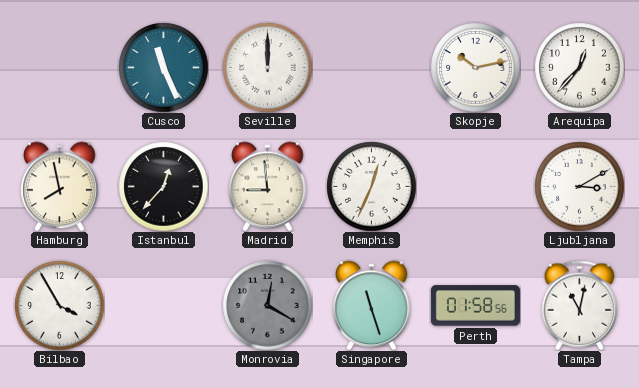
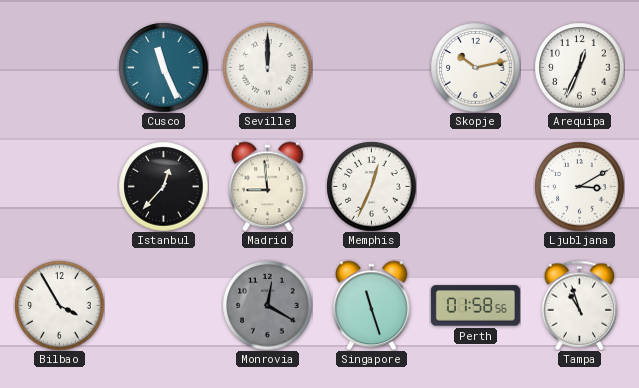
Arequipa: 12:37 -> 12:34 (579, 67)
Hamburg: 7:58 -> none (60, 186)
Tampa: 11:02 -> 10:57 (580, 305)
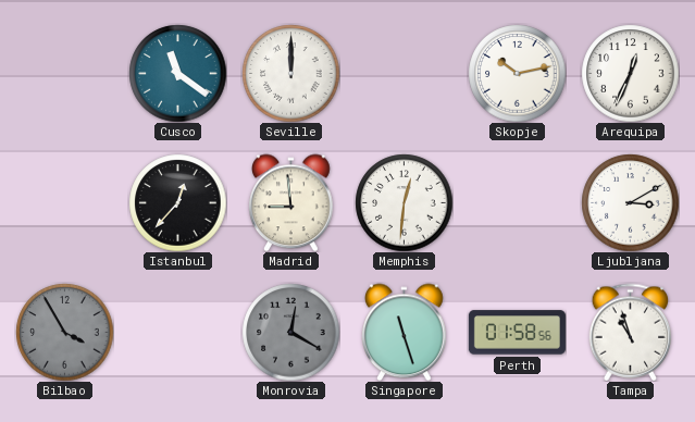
Cusco: 11:26 -> 11:21 (177, 73)
Memphis: 12:34 -> 12:31 (404, 202)
Bilbao dial: white -> grey (64, 332)
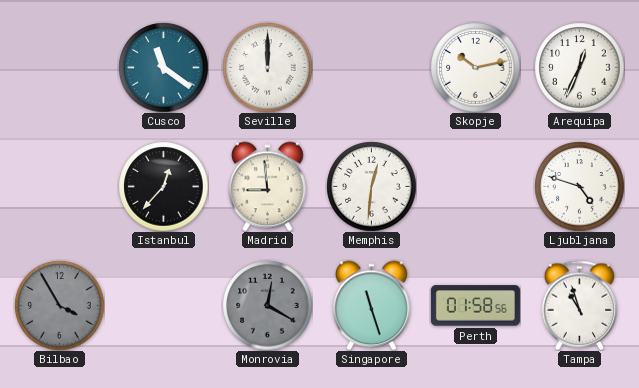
Ljubljana: 3:10 -> 4:48 (579, 186)
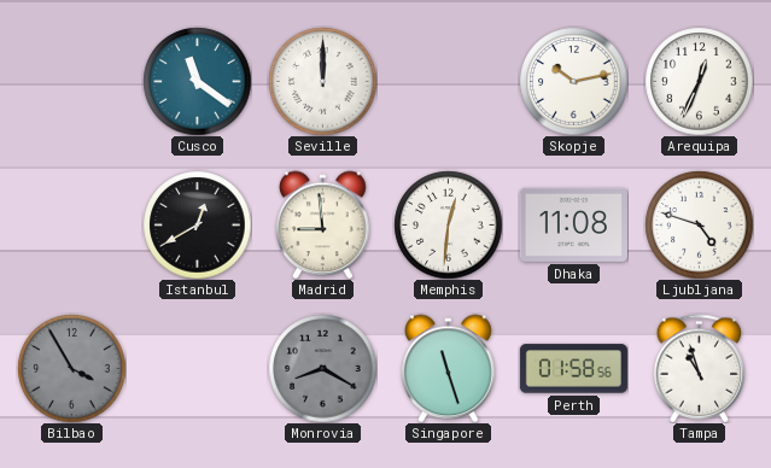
Istanbul: 12:37 -> 12:40 (197, 224)
Dhaka: none -> 11:08 (573, 224)
Monrovia: 12:20 -> 8:20 (322, 368)
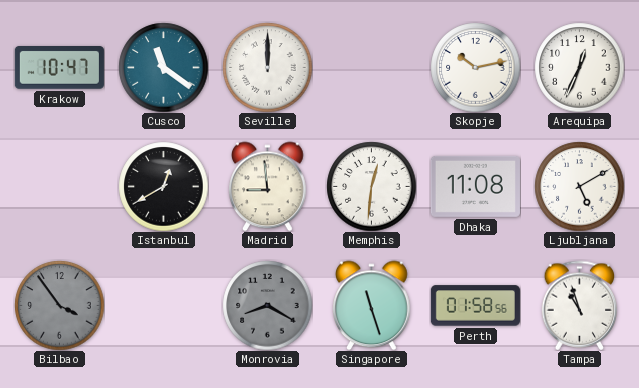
Krakow: none -> 10:47 (59, 68)
Ljubljana: 4:48 -> 5:10 (579, 186)
Bilbao: 3:55 -> 3:54 (59, 305)
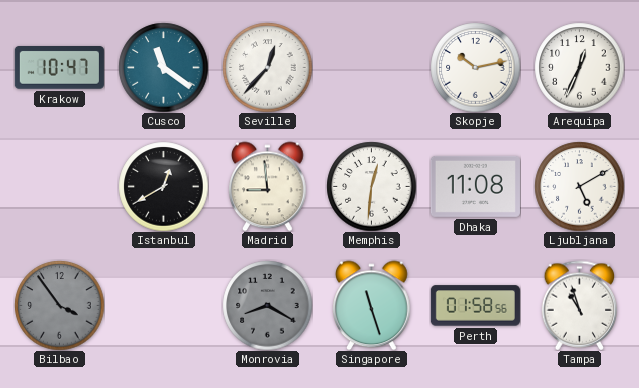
Seville: 12:00 -> 12:37 (267, 67)
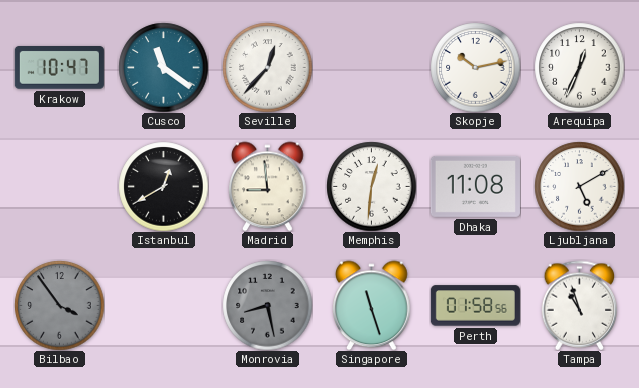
Monrovia: 8:20 -> 8:28 (267, 305)
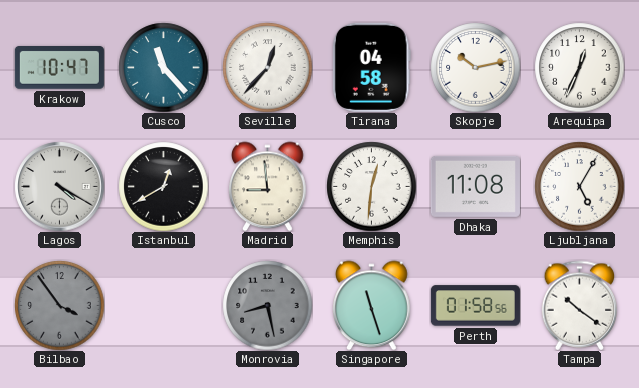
Cusco: 11:21 -> 11:23 (163, 67)
Tirana: none -> 04:58 (371, 67)
Lagos: none -> 4:20 (59, 186)
Ljubljana: 5:10 -> 5:05 (579, 186)
Tampa: 10:57 -> 10:21 (580, 305)
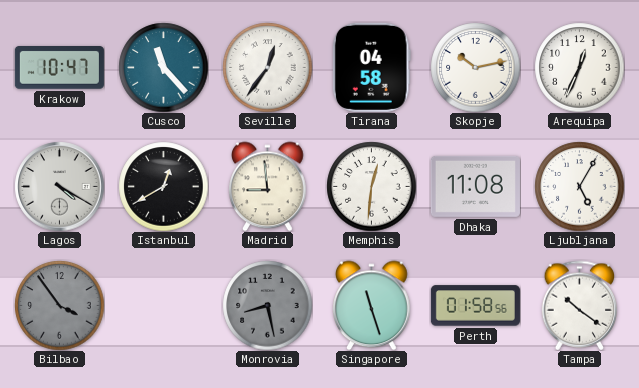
Seville: 12:37 -> 12:36 (267, 67)
